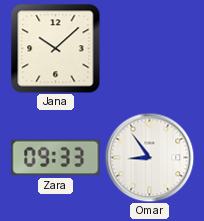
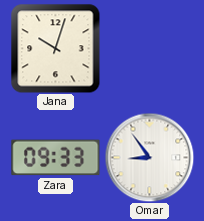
Jana: 10:08 -> 10:03 (56, 49)
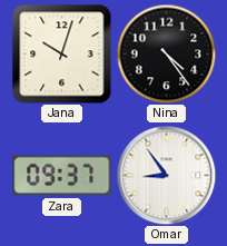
Nina: none -> 4:24 (166, 53)
Zara: 09:33 -> 09:37 (62, 176)
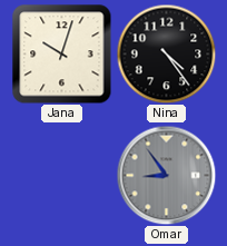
Zara: 09:37 -> none (62, 176)
Omar dial: white -> grey (166, 175)
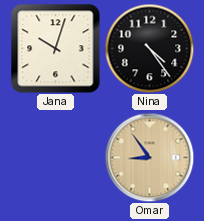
Omar dial: grey -> champagne (149, 157)
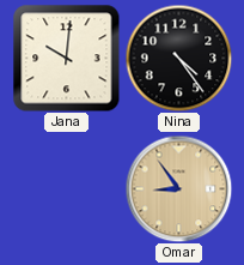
Jana: 10:03 -> 10:01 (67, 59)
